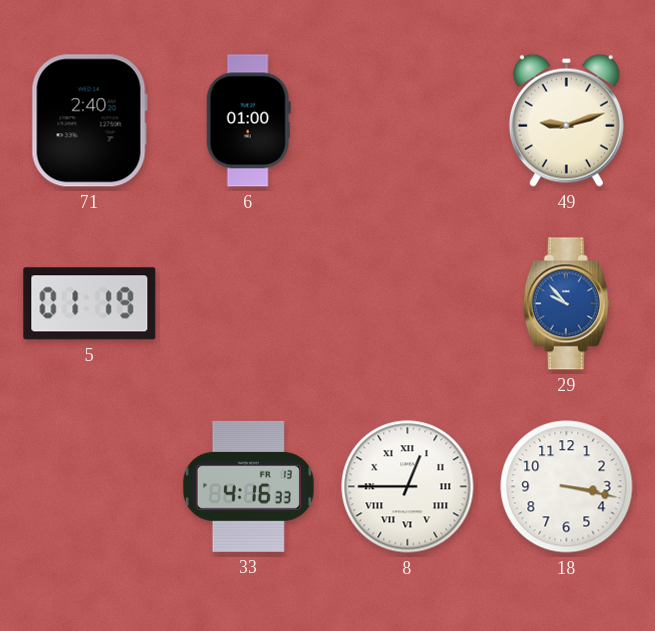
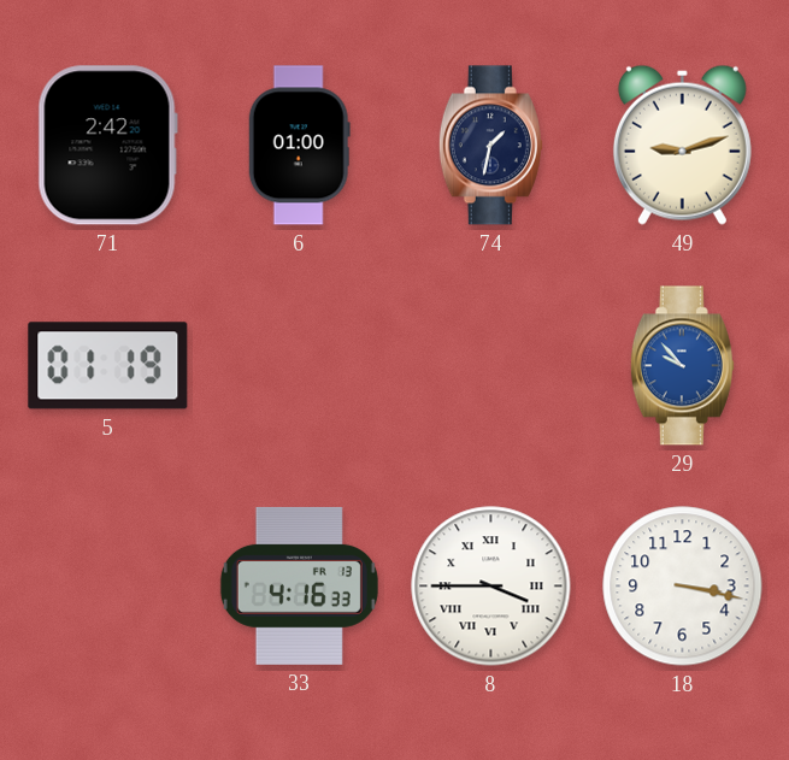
71: 2:40 -> 2:42 (107, 146)
74: none -> 1:32 (490, 146)
8: 12:45 -> 3:45 (491, 587)
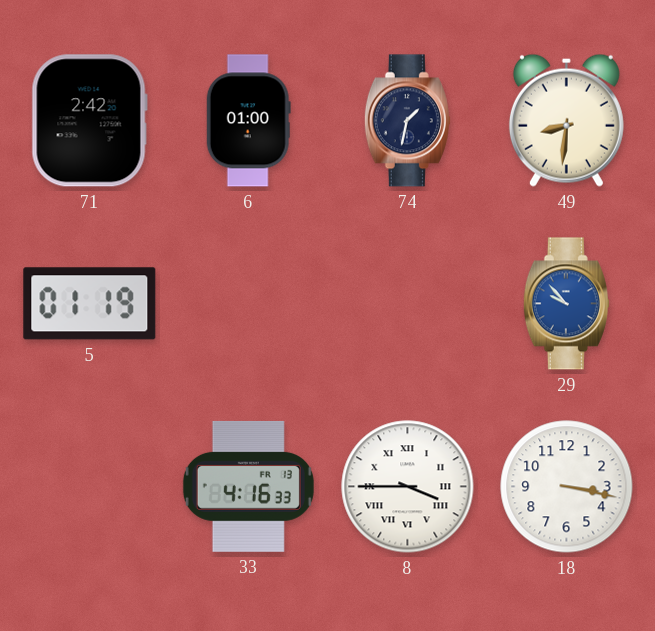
49: 9:12 -> 8:31 (566, 120)
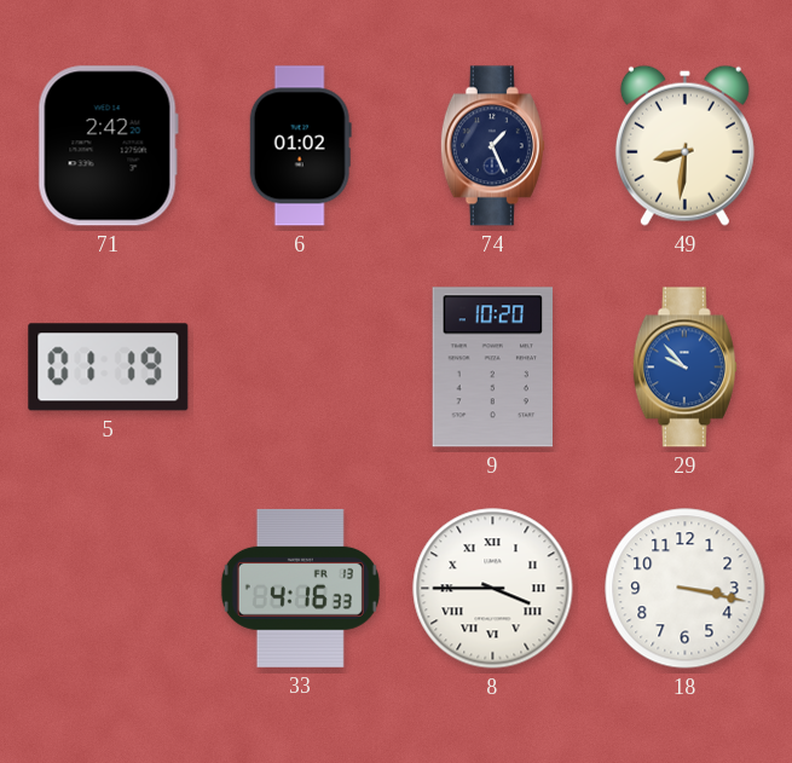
6: 01:00 -> 01:02 (300, 146)
74: 1:32 -> 1:26 (492, 146)
9: none -> 10:20 (492, 368)
